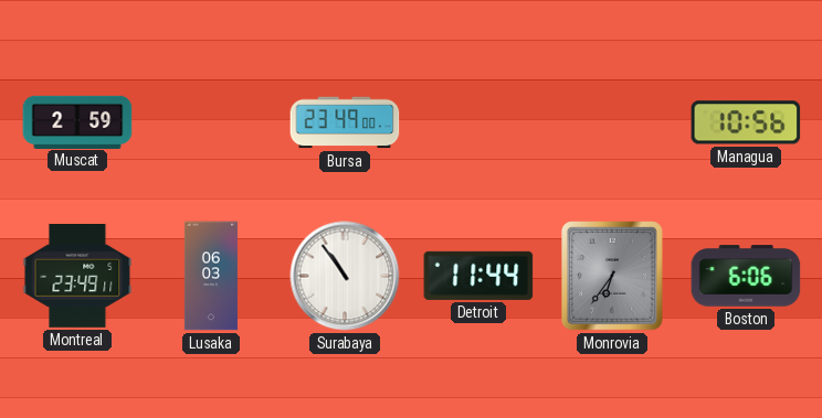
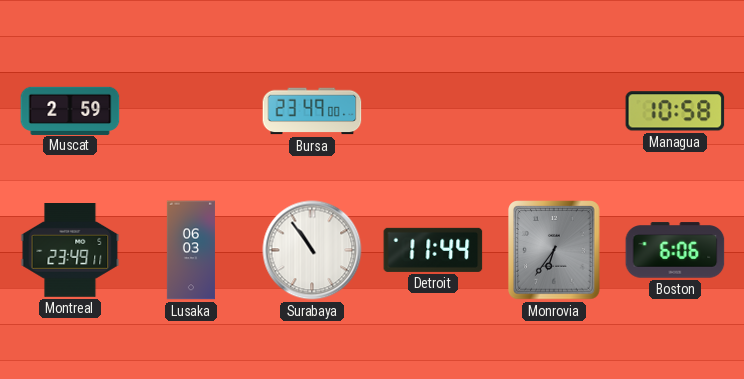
Managua: 10:56 -> 10:58 (675, 111)
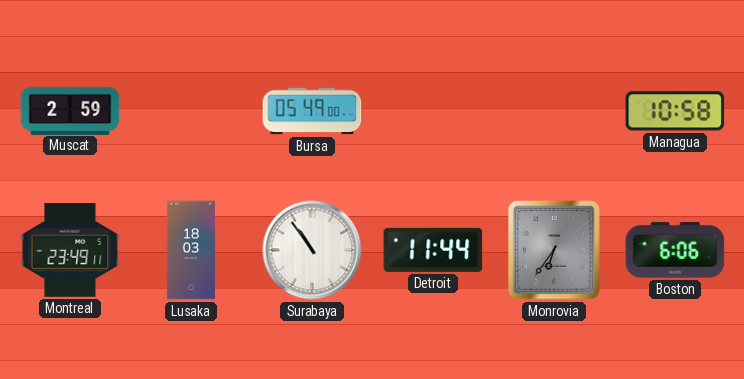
Bursa: 23:49 -> 05:49 (312, 111)
Lusaka: 06:03 -> 18:03 (191, 250)
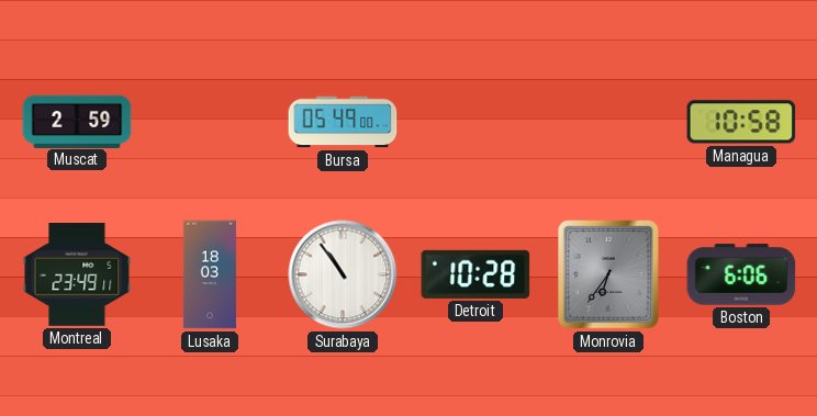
Detroit: 11:44 -> 10:28 (475, 274)
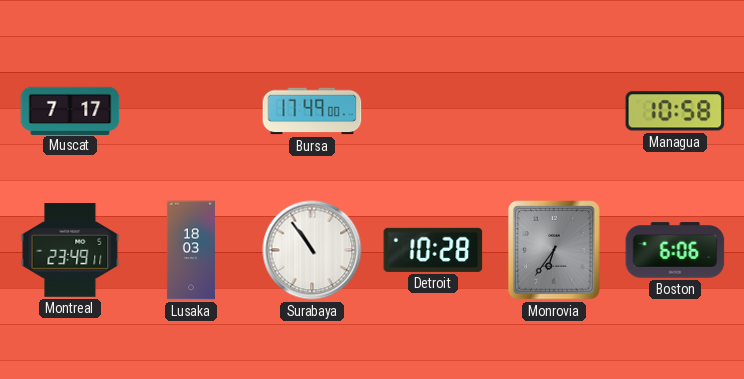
Muscat: 2:59 -> 7:17 (70, 110)
Bursa: 05:49 -> 17:49 (312, 111)
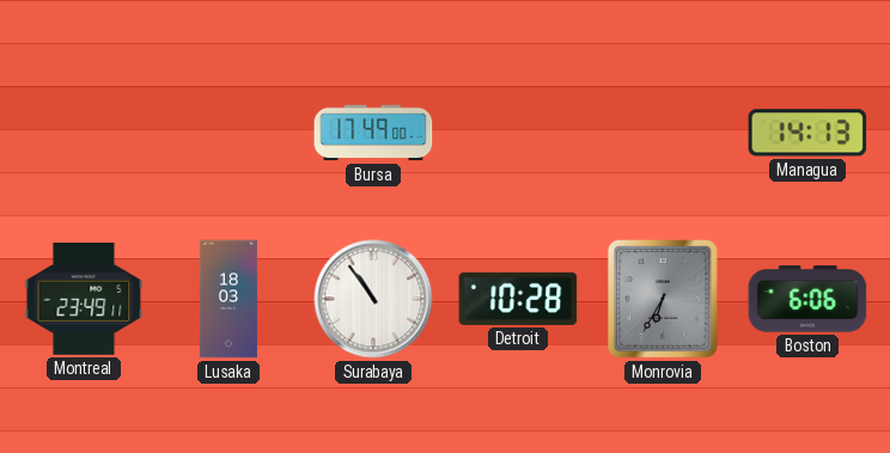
Muscat: 7:17 -> none (70, 110)
Managua: 10:58 -> 14:13 (807, 133)
Monrovia: 6:36 -> 6:35 (663, 299)
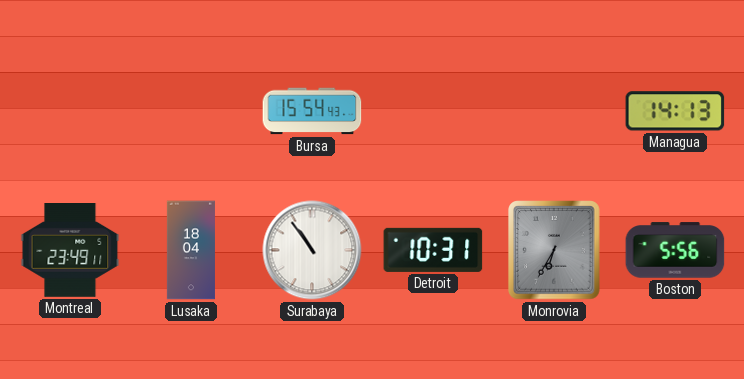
Bursa: 17:49 -> 15:54 (312, 111)
Lusaka: 18:03 -> 18:04 (191, 250)
Detroit: 10:28 -> 10:31 (433, 250)
Boston: 6:06 -> 5:56 (675, 250)
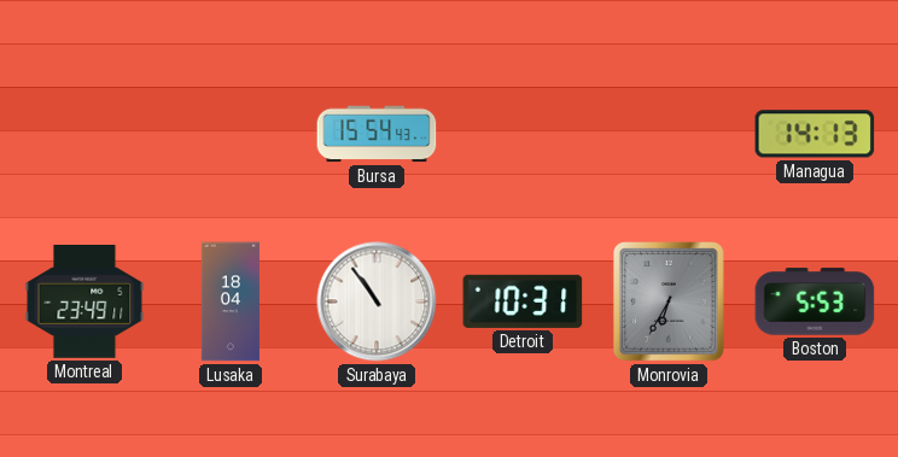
Boston: 5:56 -> 5:53 (815, 301)
